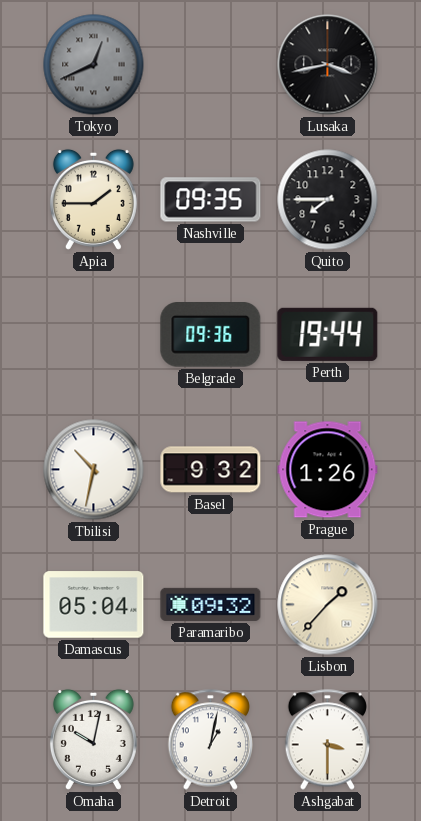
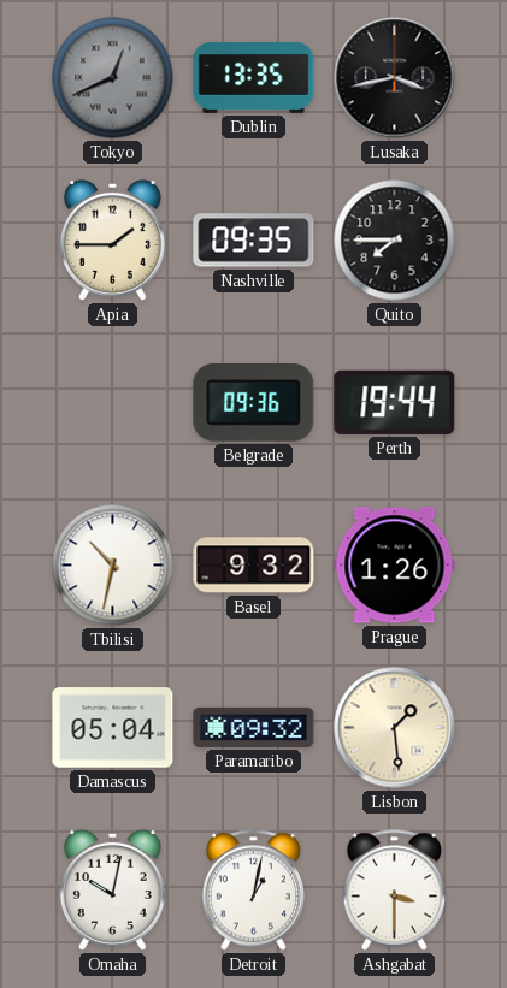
Dublin: none -> 13:35 (254, 78)
Lisbon: 1:37 -> 1:29 (395, 728)
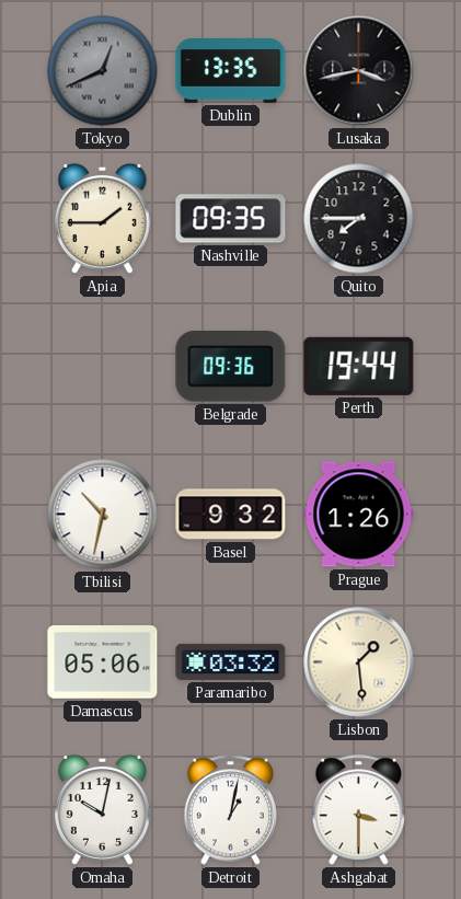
Damascus: 05:04 -> 05:06 (103, 662)
Paramaribo: 09:32 -> 03:32 (231, 661)
